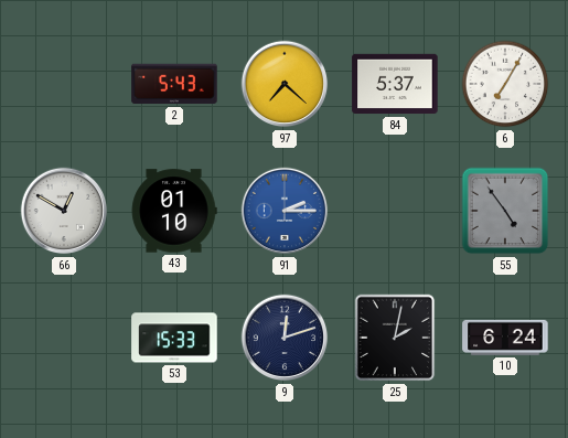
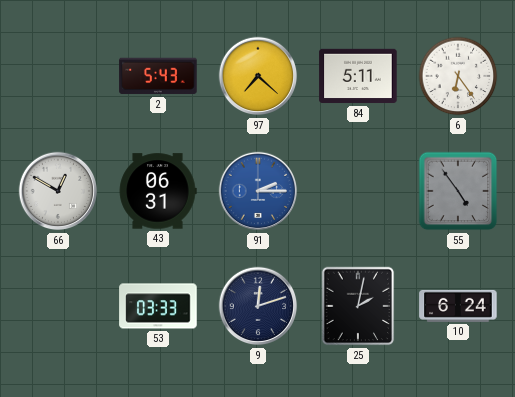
84: 5:37 -> 5:11 (358, 76)
6: 7:05 -> 6:24 (458, 76)
43: 01:10 -> 06:31 (158, 191)
53: 15:33 -> 03:33 (158, 306)
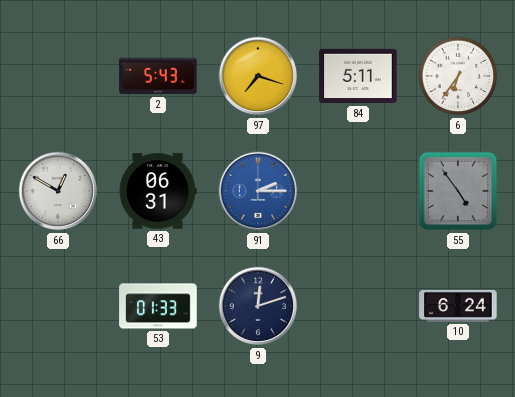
97: 7:22 -> 7:18 (258, 76)
6: 6:24 -> 6:36 (458, 76)
53: 03:33 -> 01:33 (158, 306)
25: 2:02 -> none (358, 306)
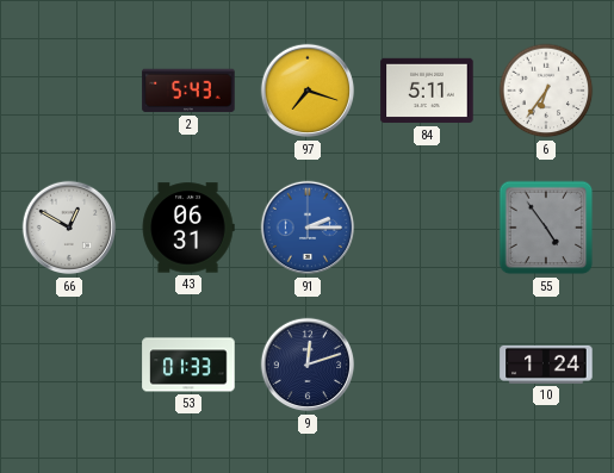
10: 6:24 -> 1:24 (546, 365)
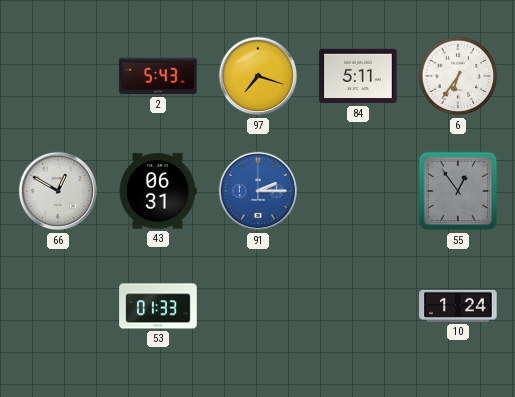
55: 4:54 -> 12:54 (458, 191)
9: 12:12 -> none (308, 365)
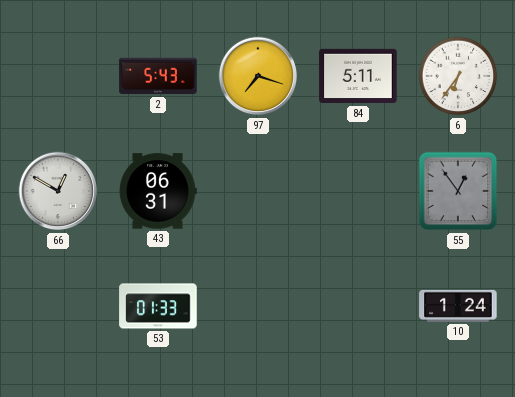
91: 2:15 -> none (258, 191)
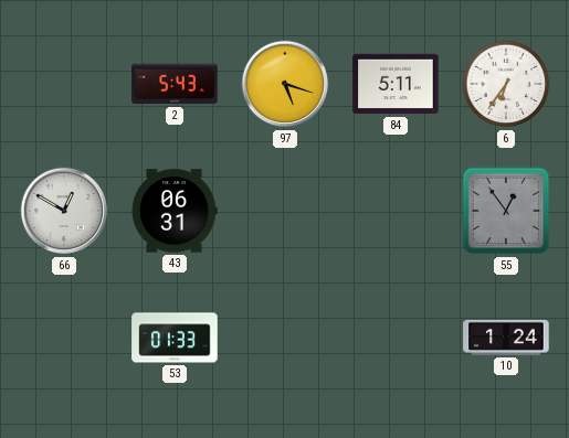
97: 7:18 -> 5:18 (285, 84)
